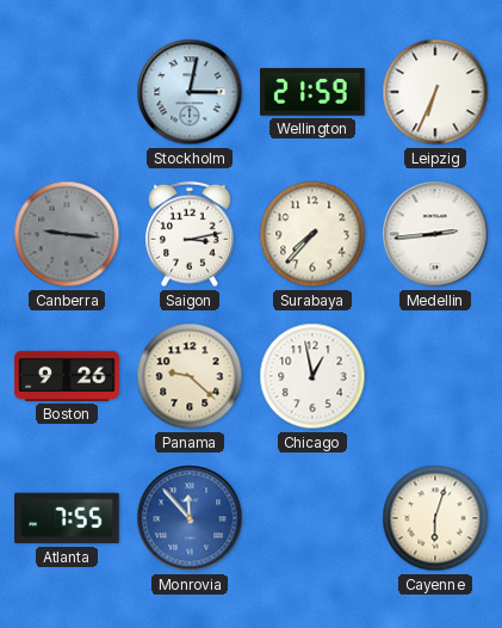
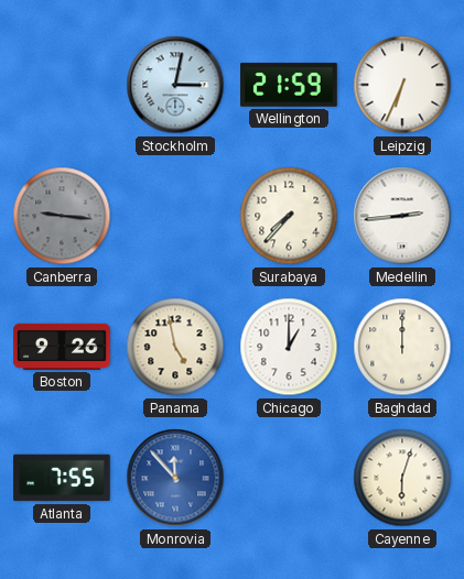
Saigon: 3:13 -> none (191, 234)
Panama: 9:22 -> 4:58 (175, 347)
Chicago: 12:58 -> 1:00 (289, 347)
Baghdad: none -> 12:00 (402, 347)
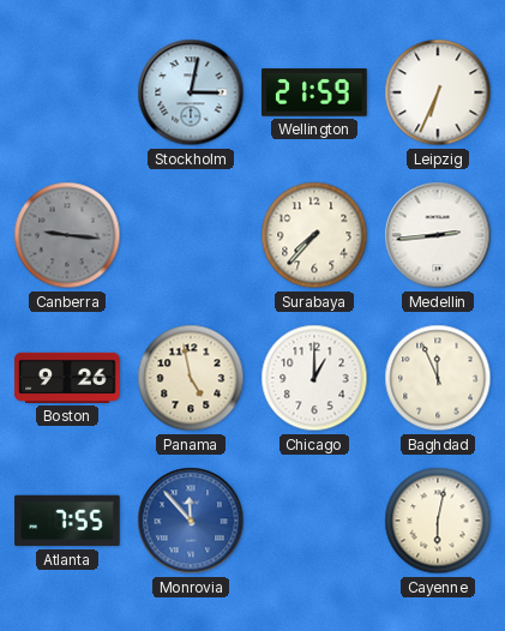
Baghdad: 12:00 -> 11:56 (438, 378)
Cayenne: 6:03 -> 6:02 (438, 521)
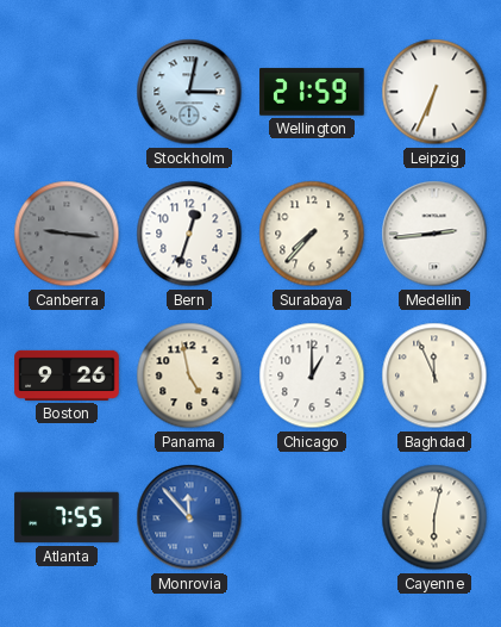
Bern: none -> 12:33 (189, 234)
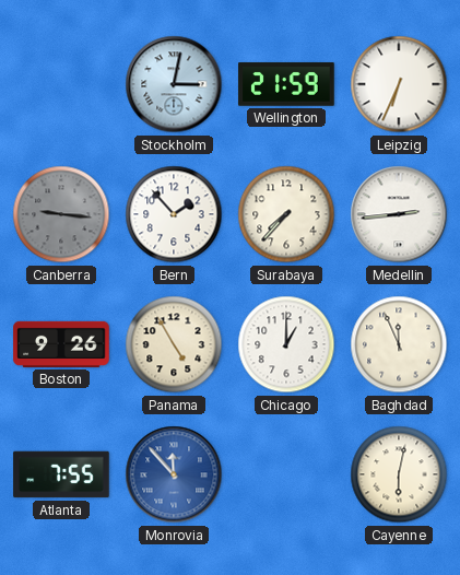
Bern: 12:33 -> 1:53 (174, 214)
Panama: 4:58 -> 4:55 (174, 344)
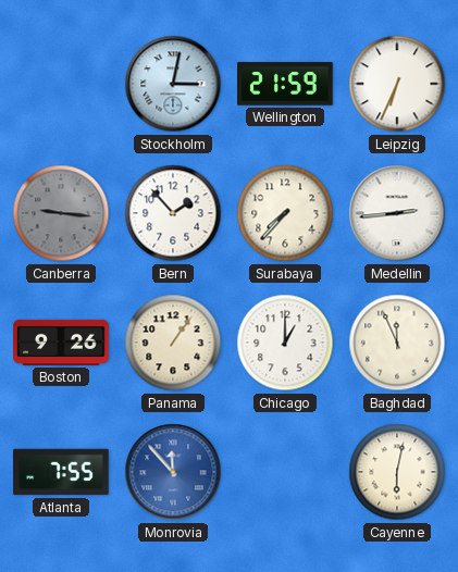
Panama: 4:55 -> 1:06 (173, 343)
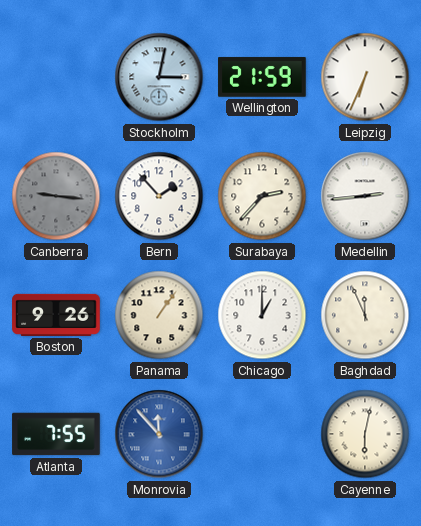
Surabaya: 7:37 -> 2:37 (262, 196)
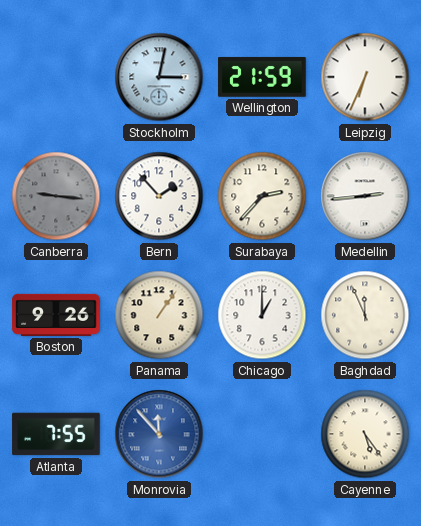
Cayenne: 6:02 -> 5:24 (365, 434)
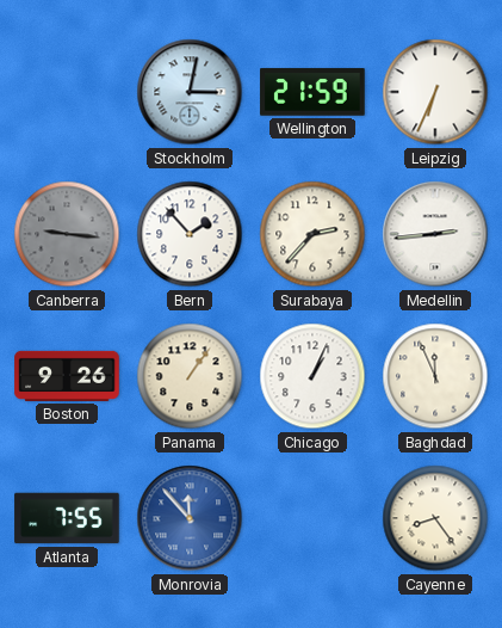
Chicago: 1:00 -> 1:04 (312, 376)
Cayenne: 5:24 -> 8:24 (435, 518)
